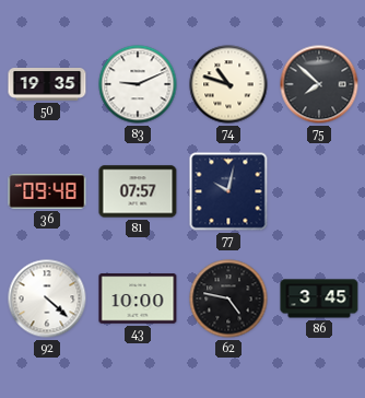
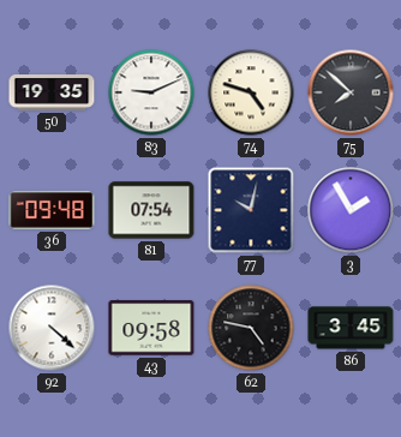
74: 10:48 -> 4:48 (251, 92)
81: 07:57 -> 07:54 (151, 210)
3: none -> 1:55 (351, 210)
43: 10:00 -> 09:58 (151, 328)
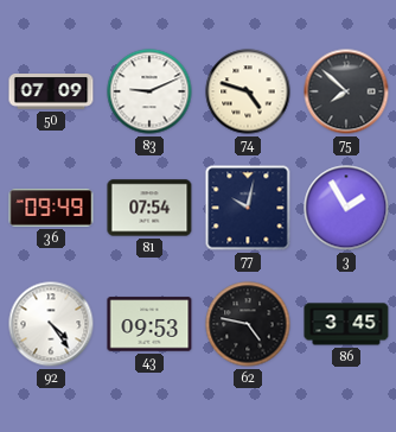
50: 19:35 -> 07:09 (51, 93)
36: 09:48 -> 09:49 (51, 208)
92: 4:22 -> 4:24 (51, 324)
43: 09:58 -> 09:53 (149, 324)
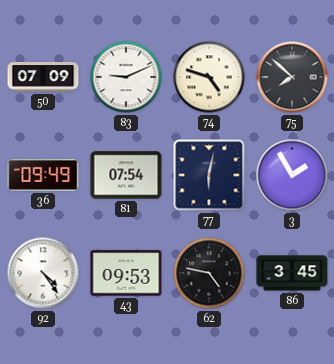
77: 10:02 -> 6:02 (209, 175)
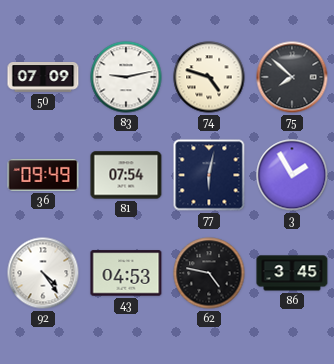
83: 9:11 -> 9:13 (126, 77)
43: 09:53 -> 04:53 (126, 273)
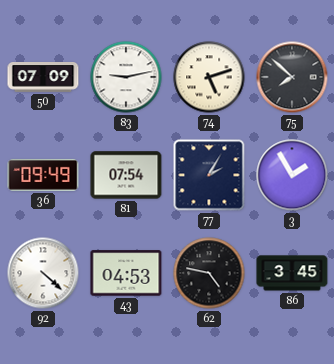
74: 4:48 -> 5:12 (209, 77)
77: 6:02 -> 2:05 (209, 175)
92: 4:24 -> 4:22 (43, 273)
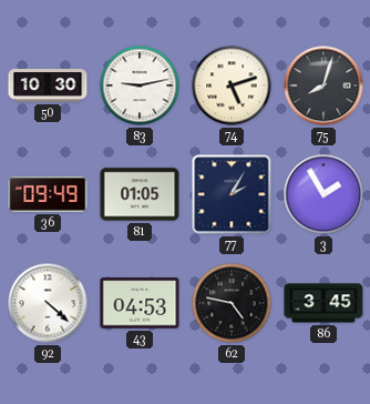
50: 07:09 -> 10:30 (48, 87)
75: 7:52 -> 8:03 (323, 85)
81: 07:54 -> 01:05 (140, 194)
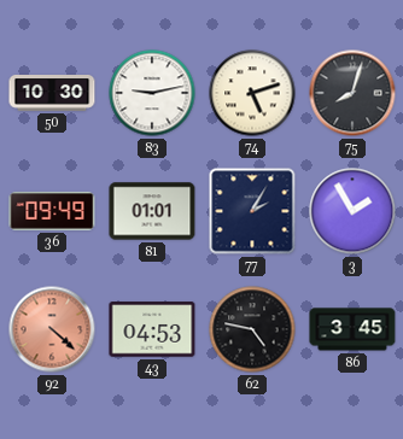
81: 01:05 -> 01:01 (152, 211)
92 dial: white -> salmon (52, 329)
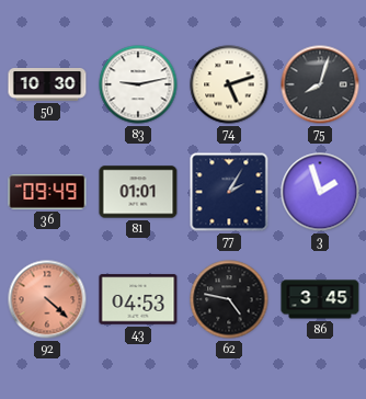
3: 1:55 -> 1:57 (320, 192)
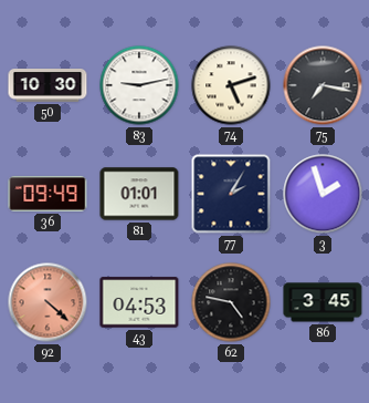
75: 8:03 -> 7:17 (323, 85)
